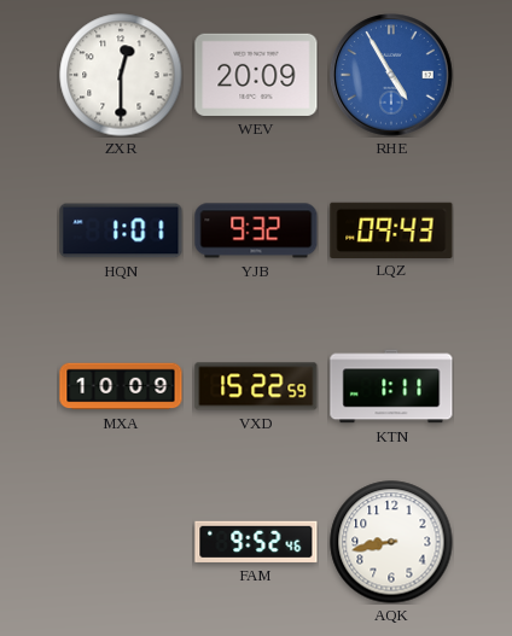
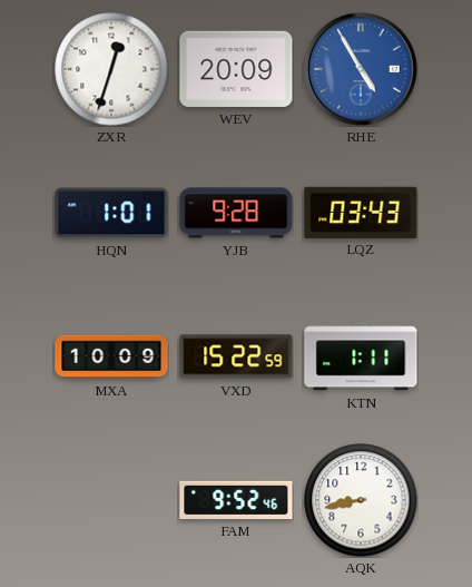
ZXR: 12:30 -> 12:33 (111, 69)
YJB: 9:32 -> 9:28 (236, 213)
LQZ: 09:43 -> 03:43 (361, 212)
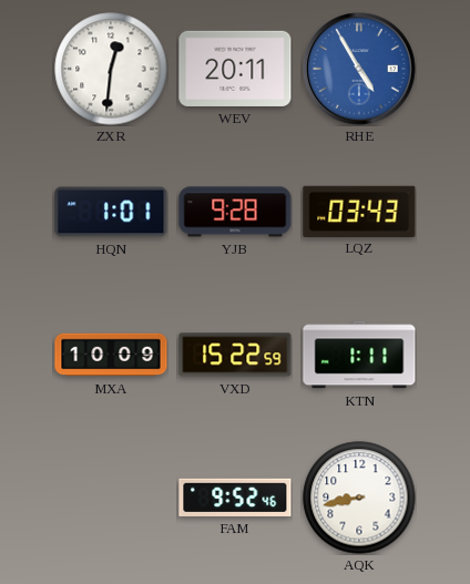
ZXR: 12:33 -> 12:31 (111, 69)
WEV: 20:09 -> 20:11 (235, 69)
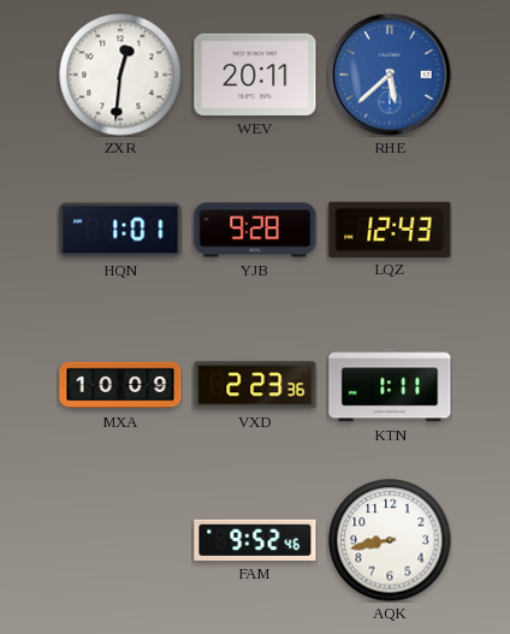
RHE: 4:55 -> 5:38 (390, 75)
LQZ: 03:43 -> 12:43 (390, 229)
VXD: 15:22 -> 2:23 (255, 385)
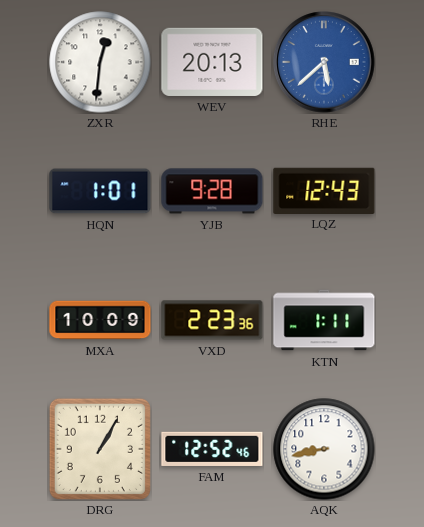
WEV: 20:11 -> 20:13 (212, 62)
DRG: none -> 1:05 (100, 449)
FAM: 9:52 -> 12:52 (212, 449)
